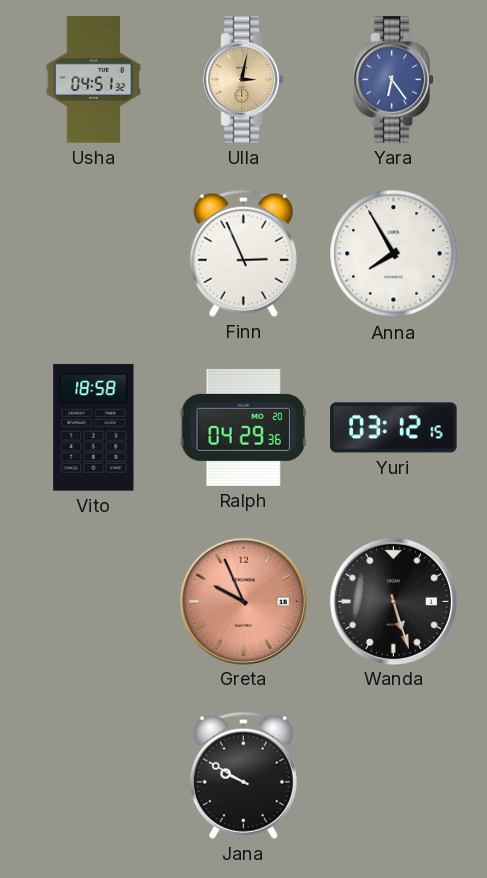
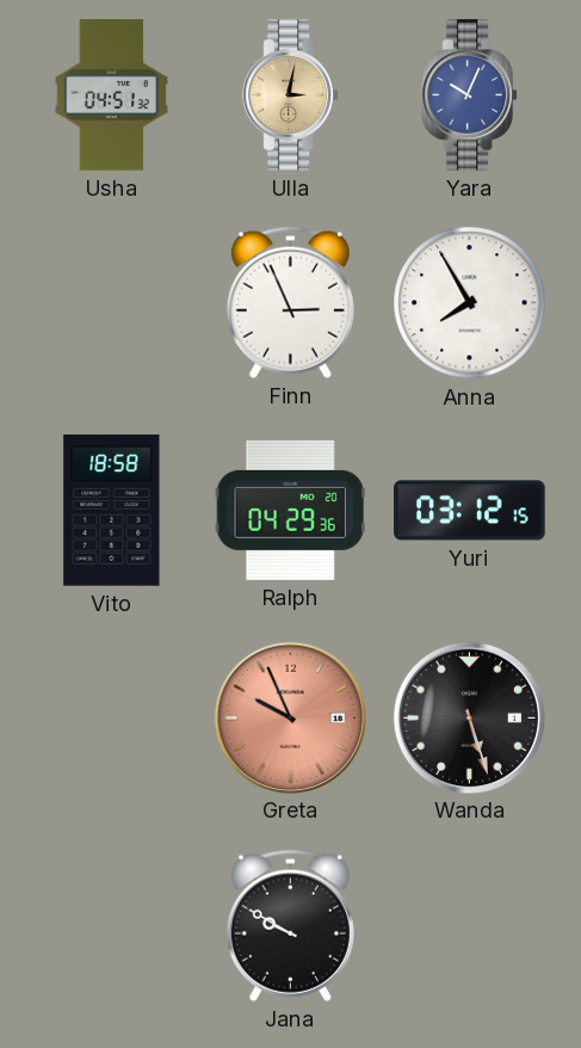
Yara: 6:24 -> 10:04 (469, 95)
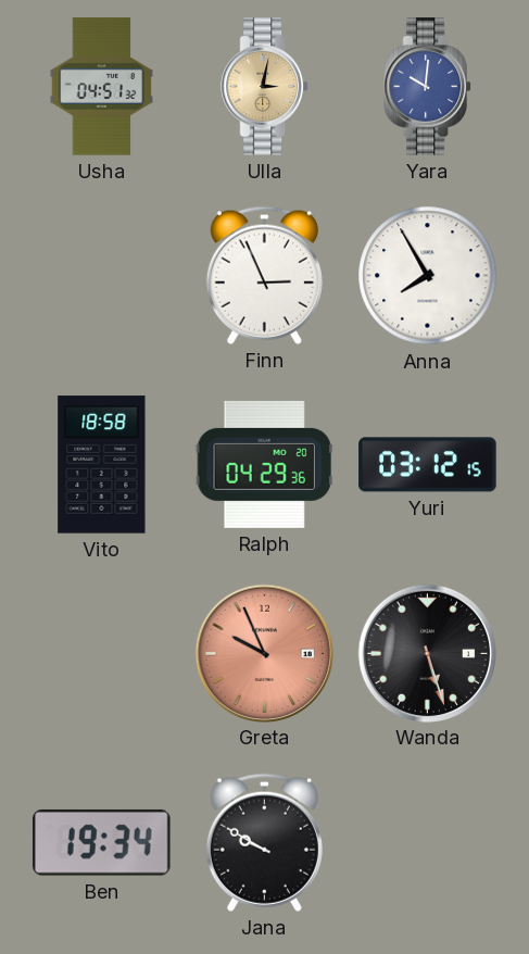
Yara: 10:04 -> 10:01 (427, 87)
Ben: none -> 19:34 (102, 842)
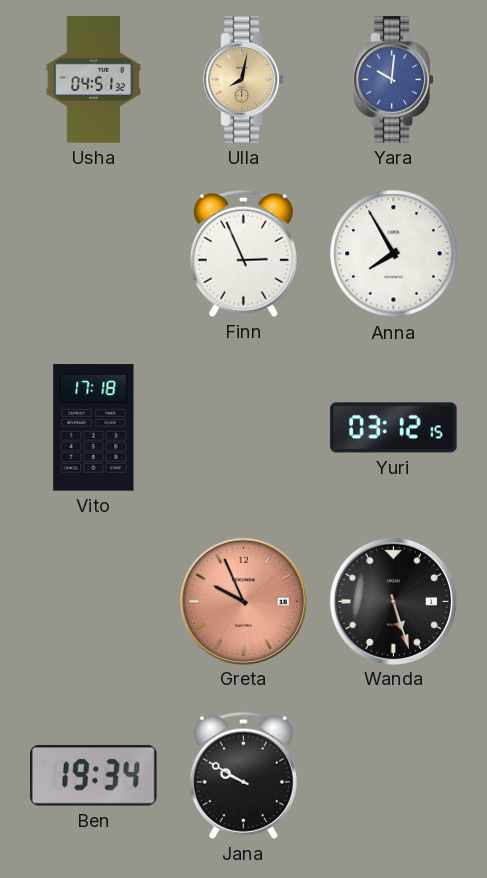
Ulla: 3:02 -> 8:02 (243, 80)
Vito: 18:58 -> 17:18 (94, 428)
Ralph: 04:29 -> none (264, 464)
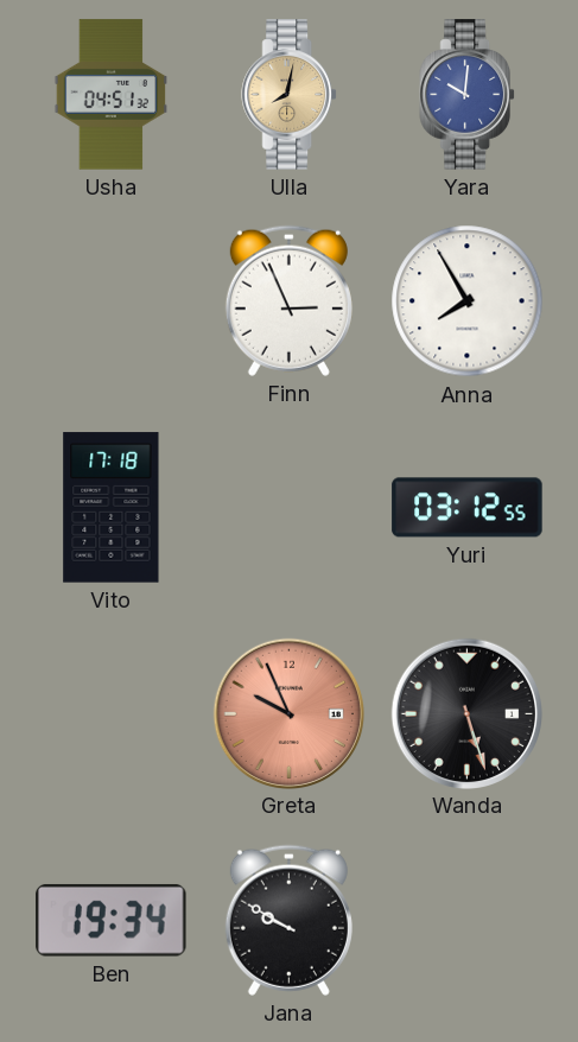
Yuri: 03:12:15 -> 03:12:55 (468, 508)
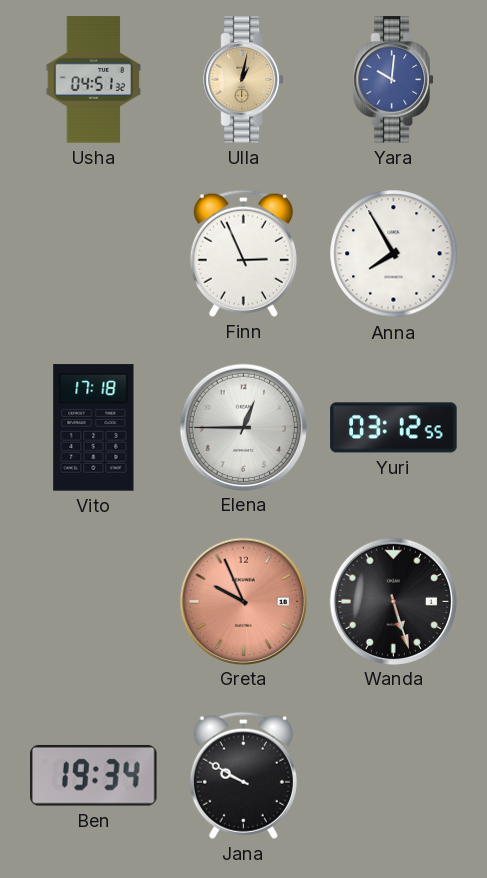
Ulla: 8:02 -> 1:02 (243, 80)
Elena: none -> 12:45 (243, 427)
